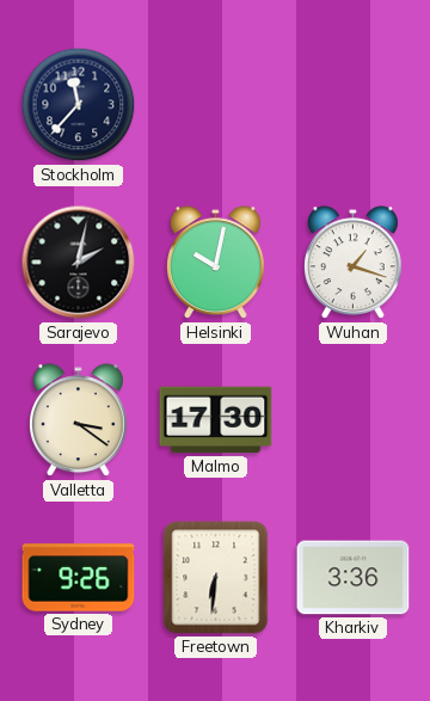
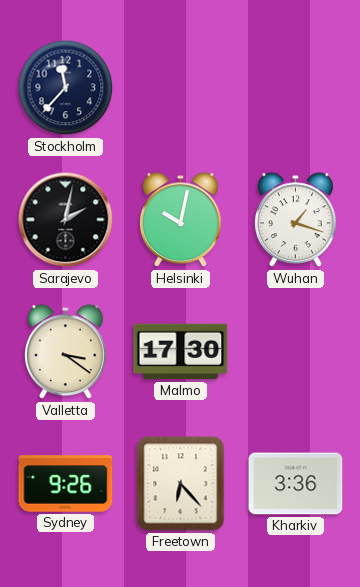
Freetown: 6:31 -> 6:23 (181, 484)
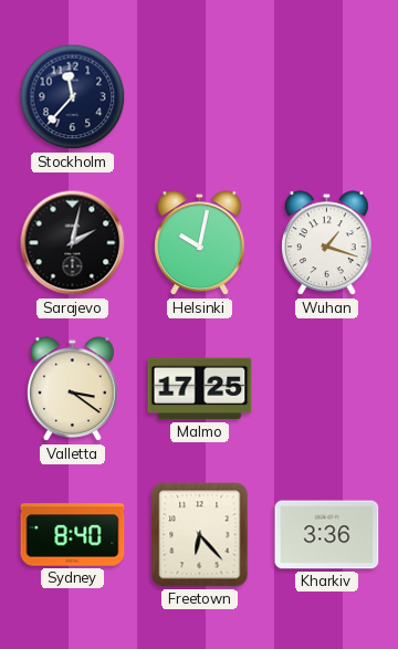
Malmo: 17:30 -> 17:25 (200, 389)
Sydney: 9:26 -> 8:40 (73, 535)
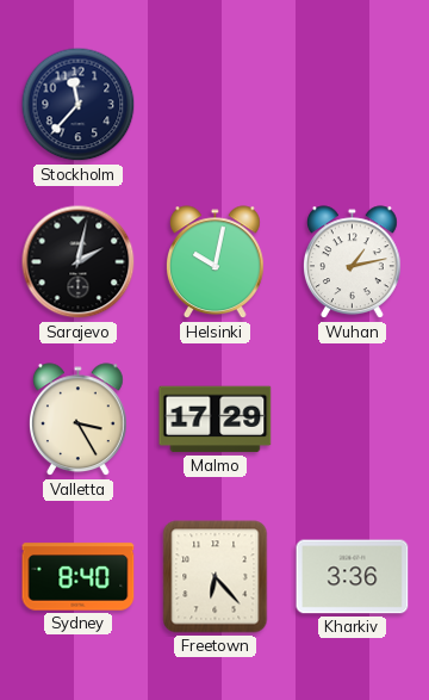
Wuhan: 1:18 -> 1:13 (353, 262)
Valletta: 3:21 -> 3:25 (79, 420)
Malmo: 17:25 -> 17:29 (216, 420)
